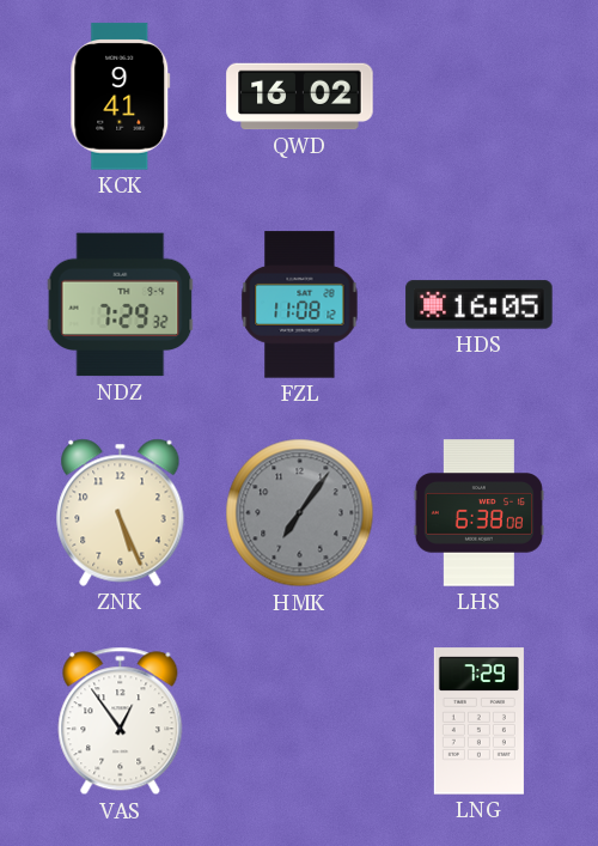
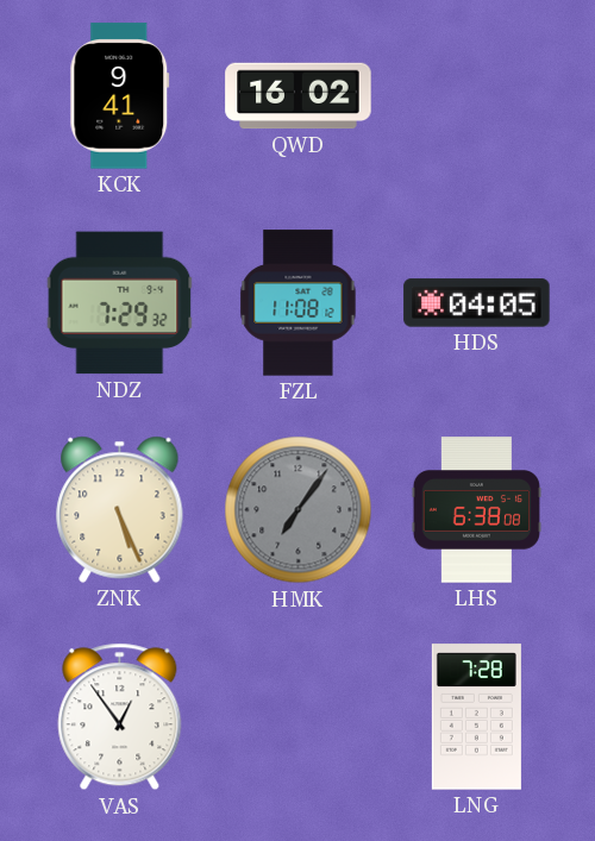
HDS: 16:05 -> 04:05 (477, 303)
LNG: 7:29 -> 7:28 (476, 717)
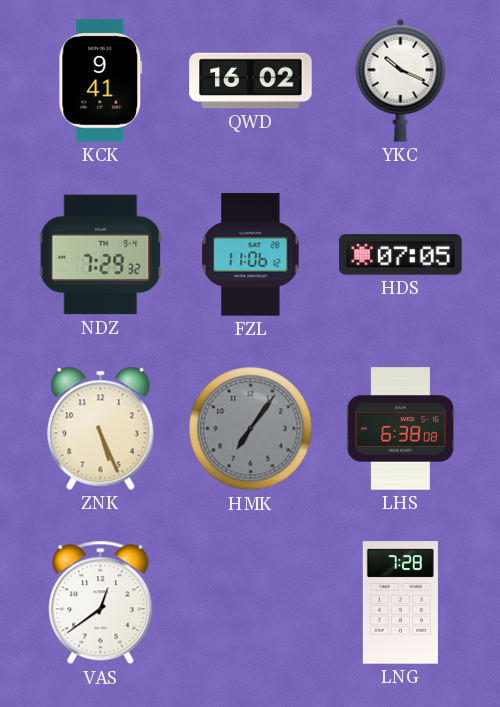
YKC: none -> 10:19 (401, 80)
FZL: 11:08 -> 11:06 (251, 255)
HDS: 04:05 -> 07:05 (401, 255)
VAS: 12:54 -> 12:39 (101, 603)
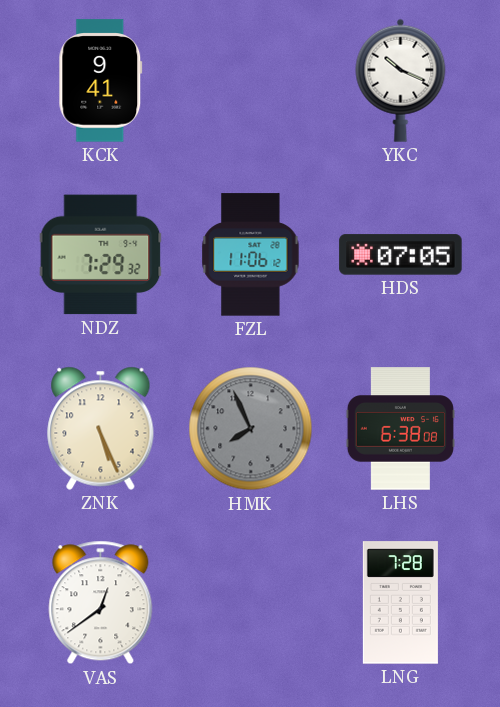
QWD: 16:02 -> none (251, 81)
HMK: 7:06 -> 7:56 (251, 429)
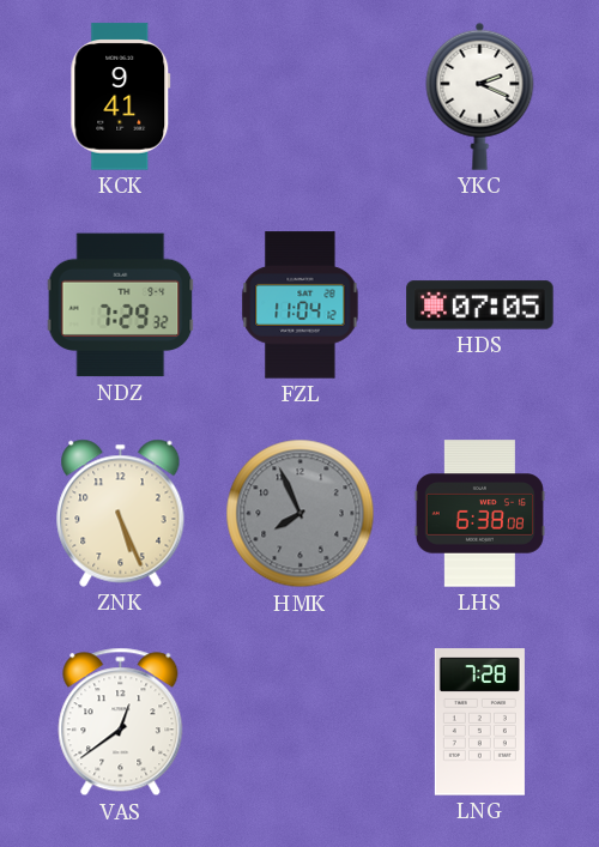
YKC: 10:19 -> 2:19 (480, 96)
FZL: 11:06 -> 11:04 (301, 305)
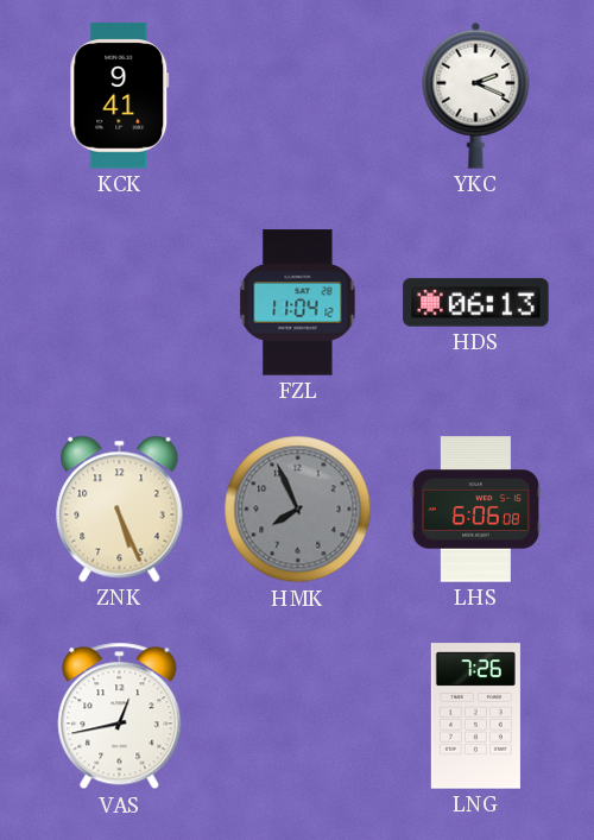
NDZ: 7:29 -> none (121, 305)
HDS: 07:05 -> 06:13 (476, 303)
LHS: 6:38 -> 6:06 (475, 510)
VAS: 12:39 -> 12:43 (120, 716)
LNG: 7:28 -> 7:26 (475, 716)
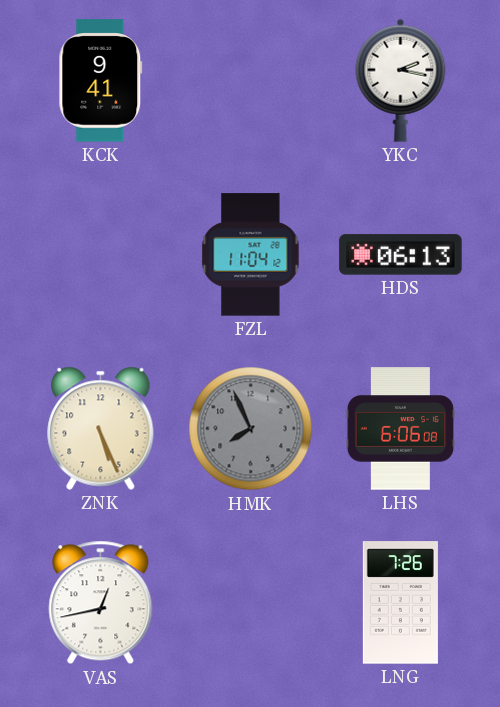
YKC: 2:19 -> 2:17 (401, 80)
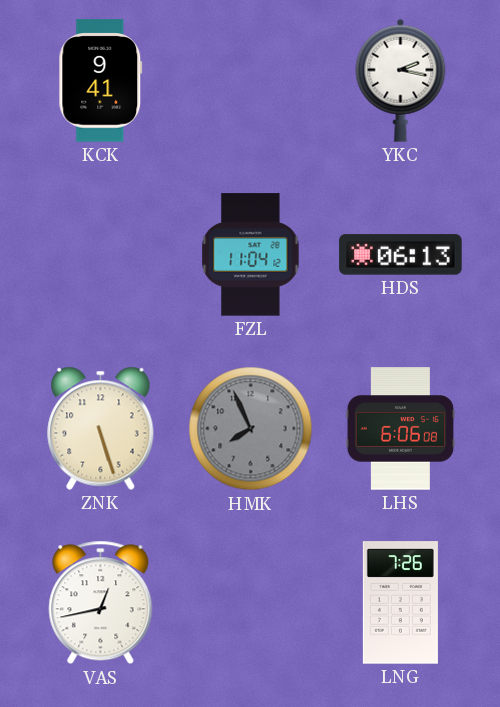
ZNK: 5:26 -> 5:27 (101, 428)
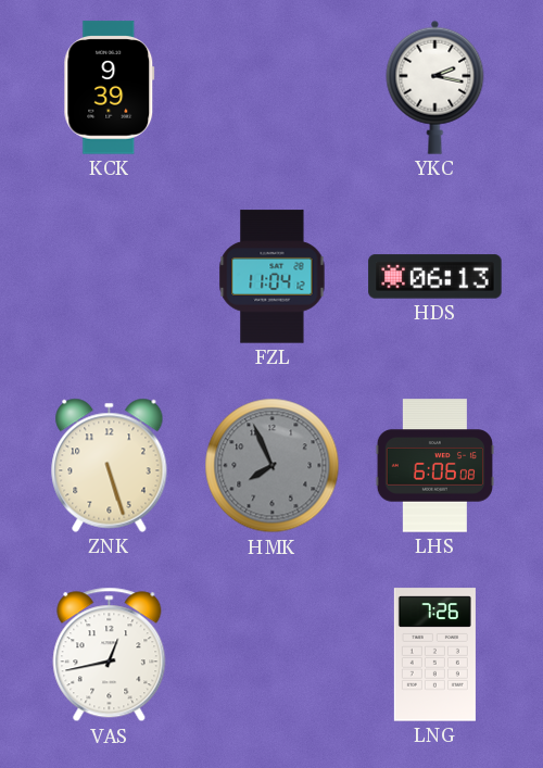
KCK: 9:41 -> 9:39 (110, 88)
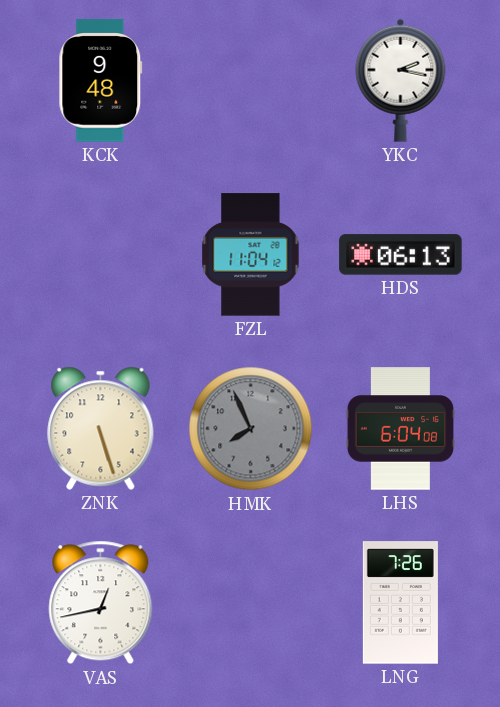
KCK: 9:39 -> 9:48 (101, 81)
LHS: 6:06 -> 6:04 (400, 429)
